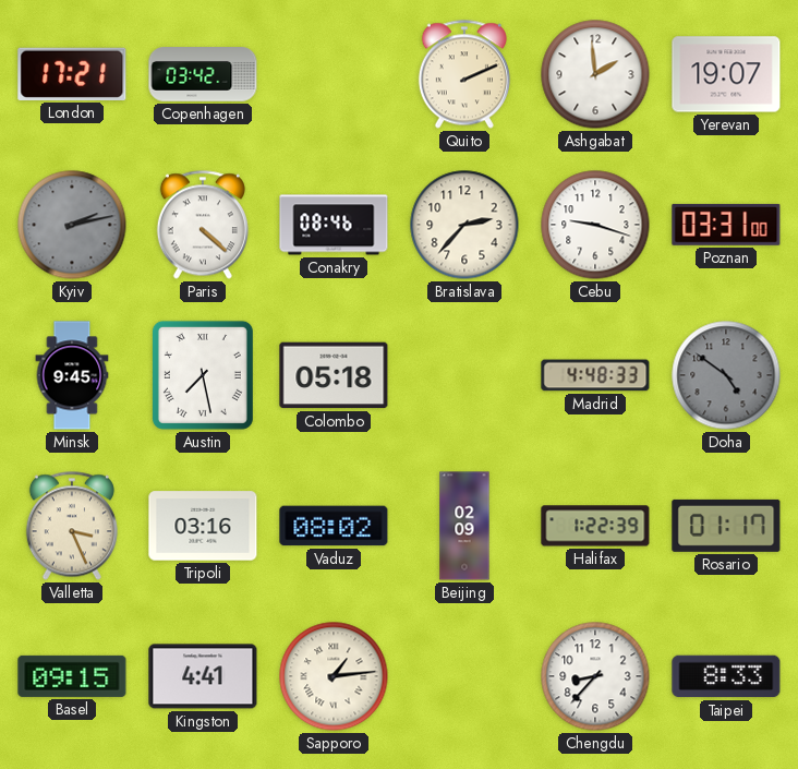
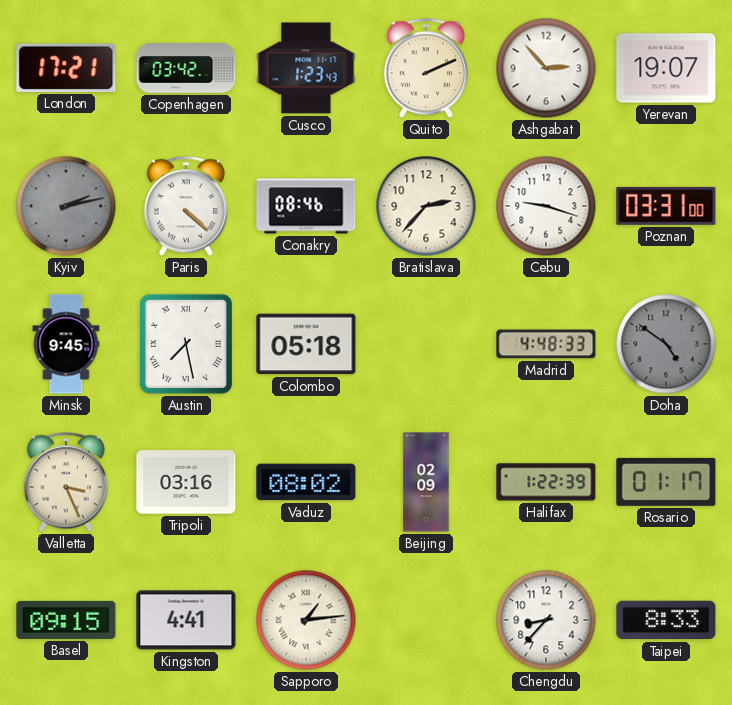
Cusco: none -> 1:23 (306, 68)
Ashgabat: 1:59 -> 2:53 (546, 68)
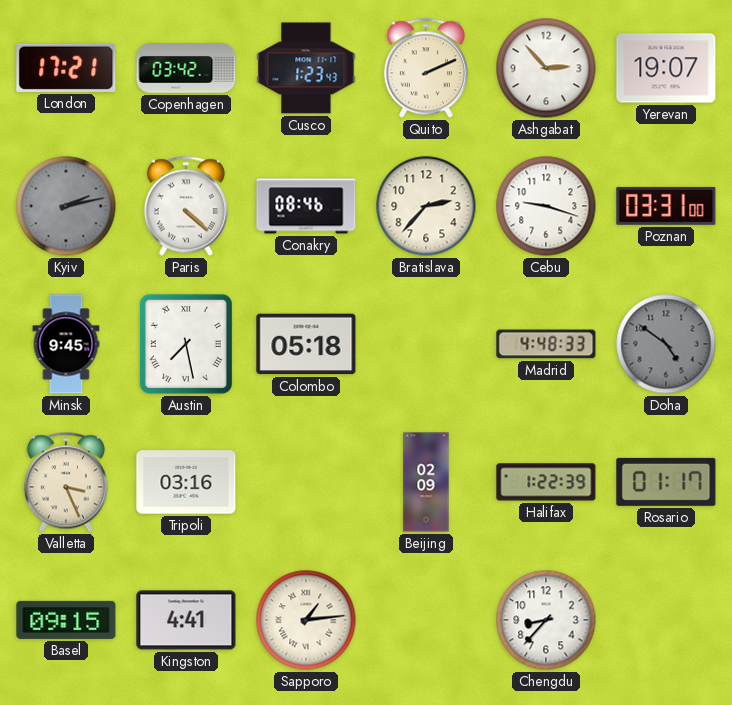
Vaduz: 08:02 -> none (306, 482)
Taipei: 8:33 -> none (666, 620)
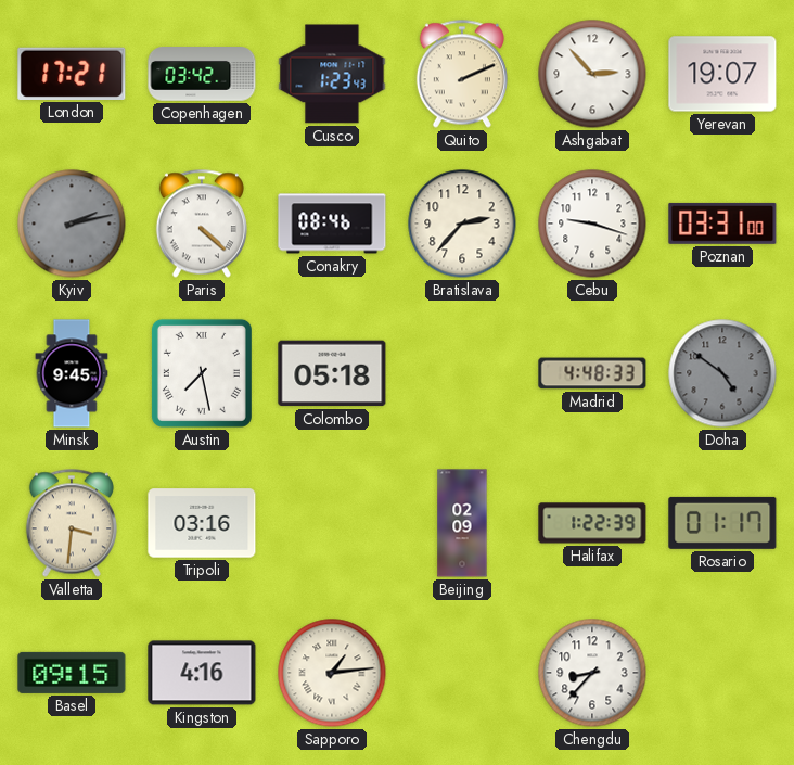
Valletta: 3:26 -> 3:31 (72, 523)
Kingston: 4:41 -> 4:16 (202, 673)
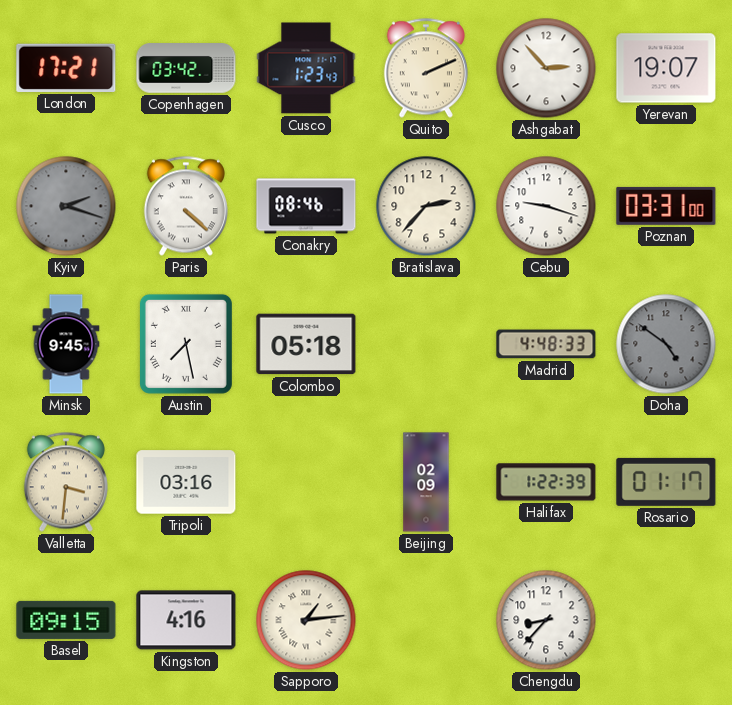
Kyiv: 2:13 -> 2:18 (66, 206)
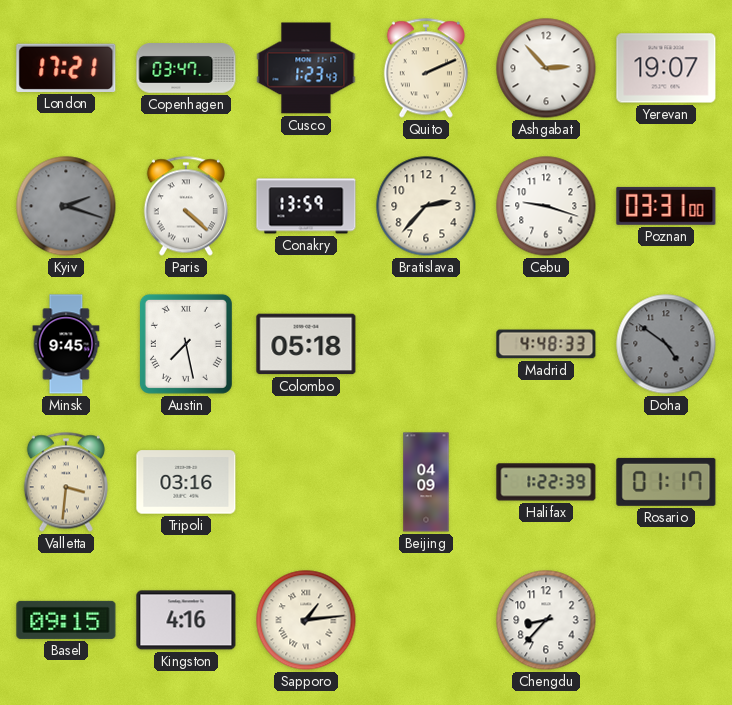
Copenhagen: 03:42 -> 03:47 (186, 68)
Conakry: 08:46 -> 13:59 (306, 206)
Beijing: 02:09 -> 04:09 (426, 482)
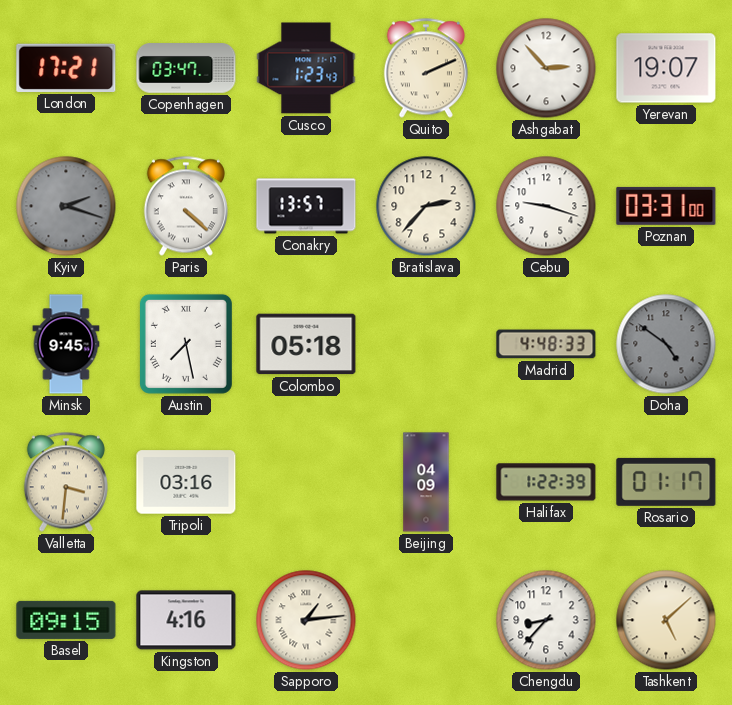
Conakry: 13:59 -> 13:57 (306, 206)
Tashkent: none -> 5:08 (666, 620)
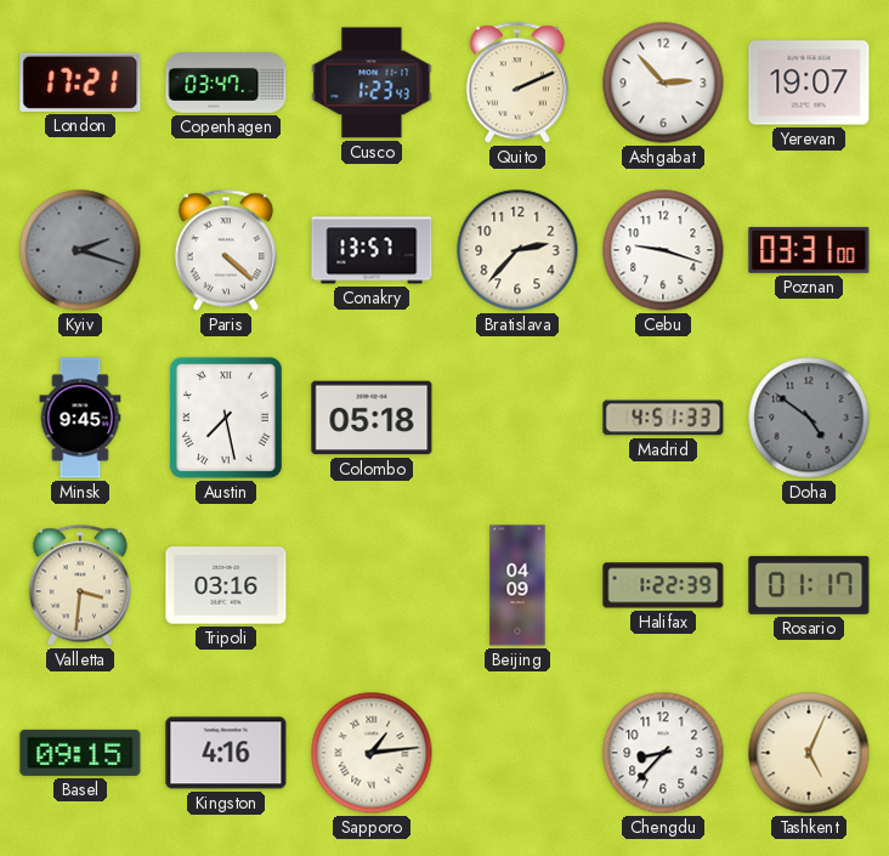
Madrid: 4:48 -> 4:51 (663, 418)
Tashkent: 5:08 -> 5:04 (809, 753)
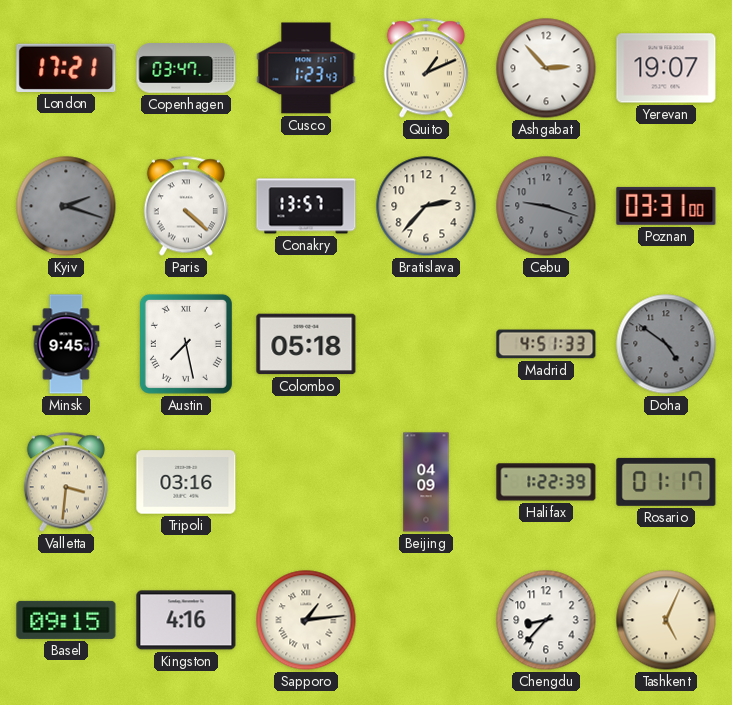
Quito: 2:11 -> 1:11 (426, 68)
Cebu dial: white -> grey (546, 206)
